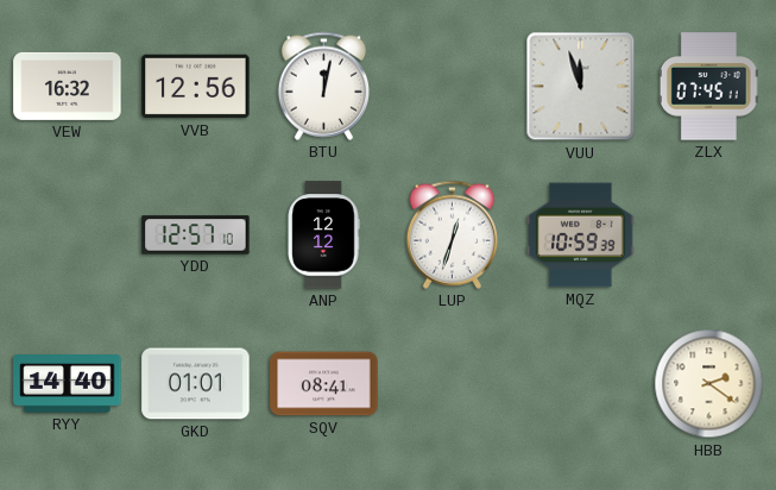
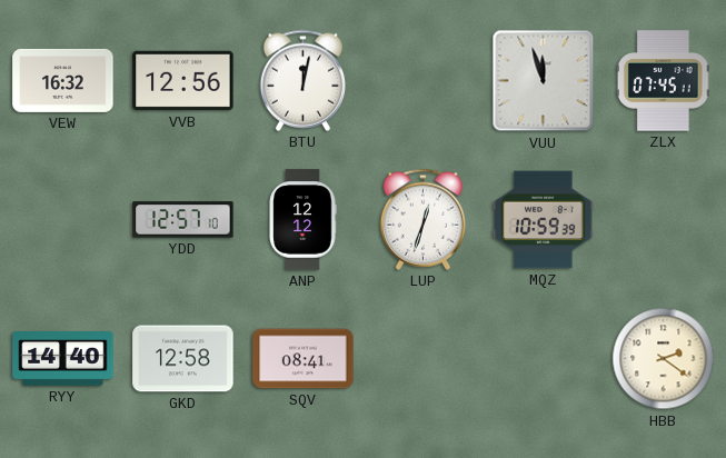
GKD: 01:01 -> 12:58 (183, 359)
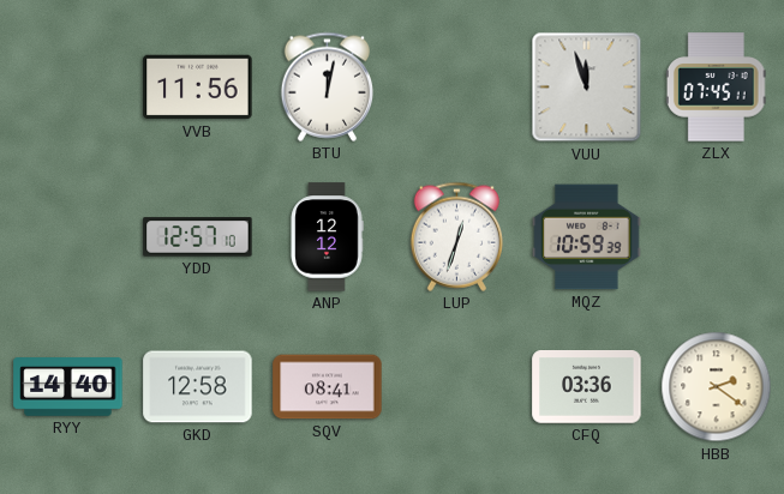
VEW: 16:32 -> none (63, 80)
VVB: 12:56 -> 11:56 (198, 88)
CFQ: none -> 03:36 (587, 387)
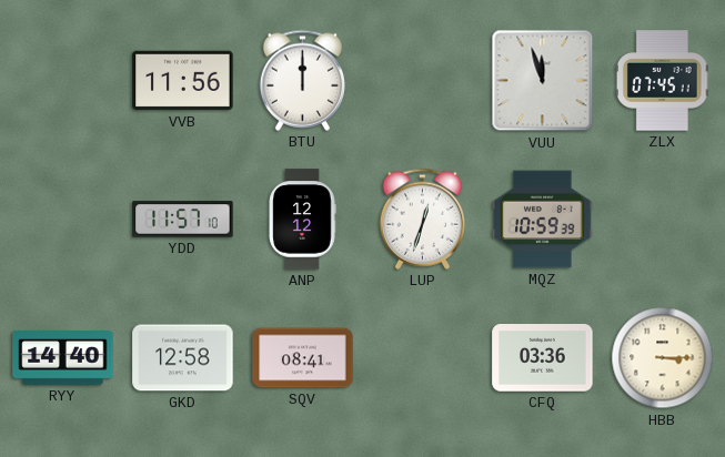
BTU: 12:02 -> 12:00 (302, 80)
YDD: 12:57 -> 11:57 (183, 220)
HBB: 2:21 -> 3:15 (663, 358)
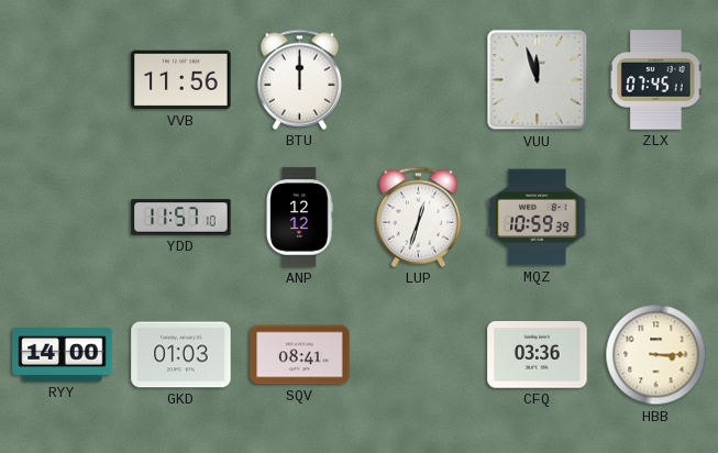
RYY: 14:40 -> 14:00 (63, 355)
GKD: 12:58 -> 01:03 (181, 355)
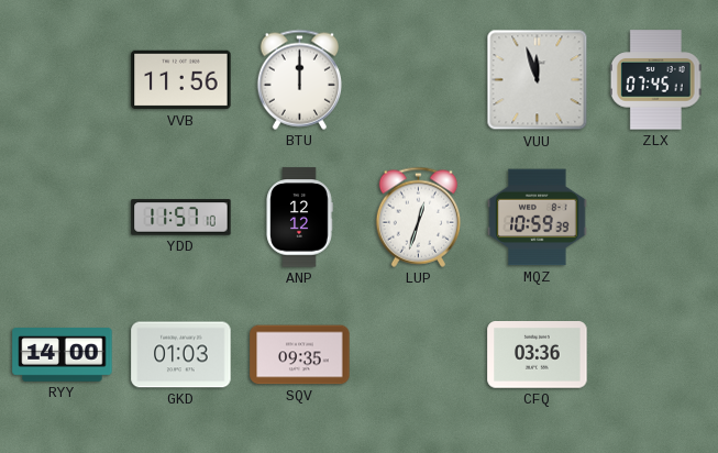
SQV: 08:41 -> 09:35 (300, 355)
HBB: 3:15 -> none (656, 355)
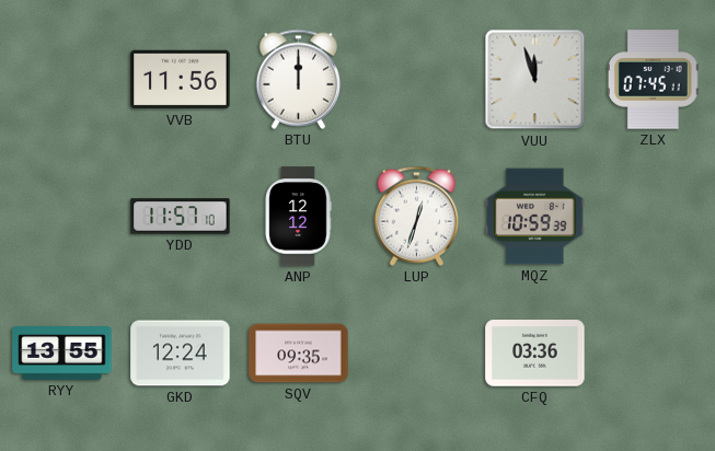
RYY: 14:00 -> 13:55 (62, 354)
GKD: 01:03 -> 12:24 (181, 354)
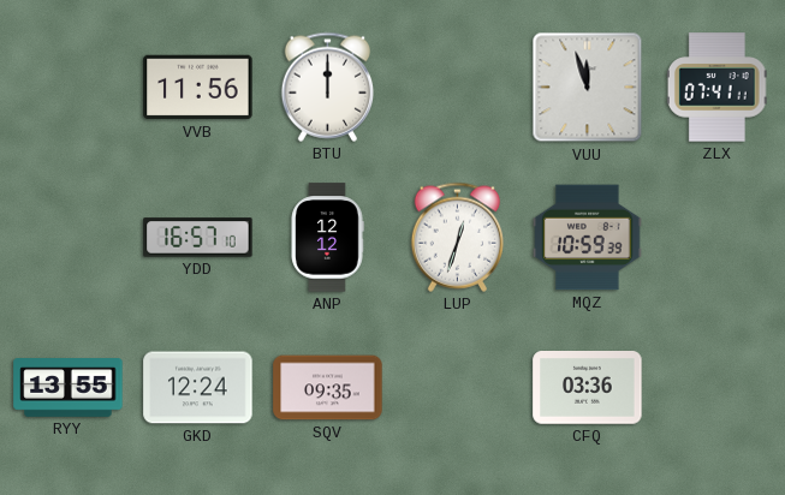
ZLX: 07:45 -> 07:41 (716, 88)
YDD: 11:57 -> 16:57 (198, 238)
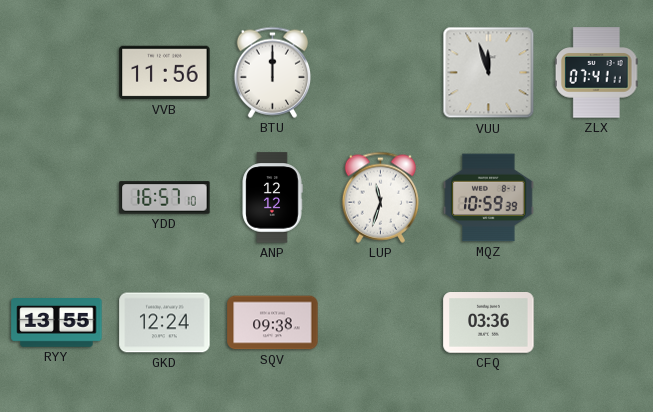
LUP: 12:33 -> 11:33 (380, 197)
SQV: 09:35 -> 09:38 (273, 323)
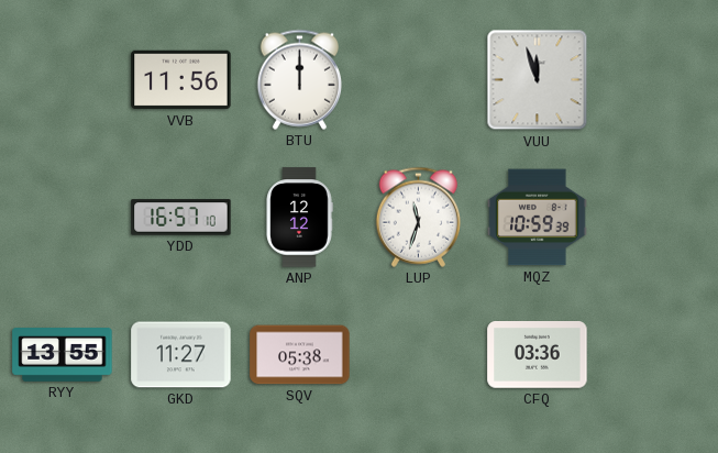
ZLX: 07:41 -> none (596, 73)
GKD: 12:24 -> 11:27 (181, 355)
SQV: 09:38 -> 05:38 (300, 355)
